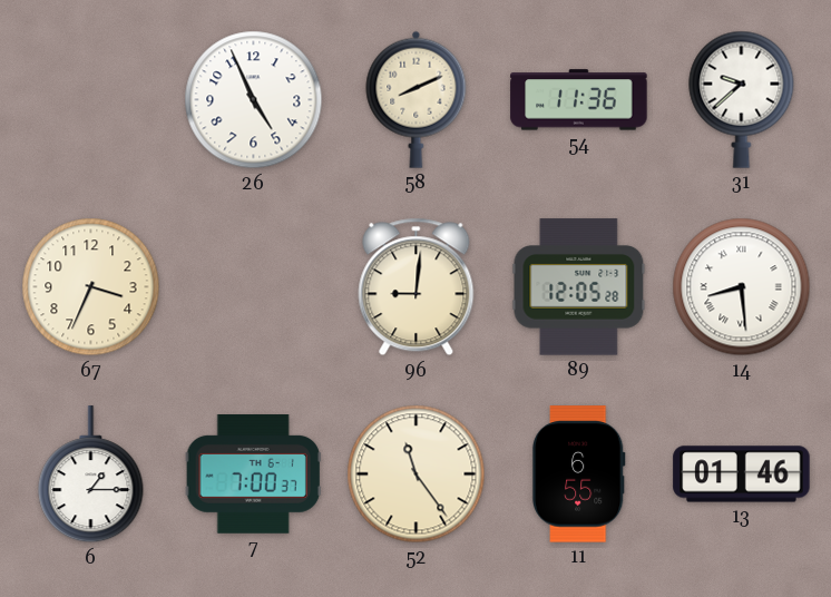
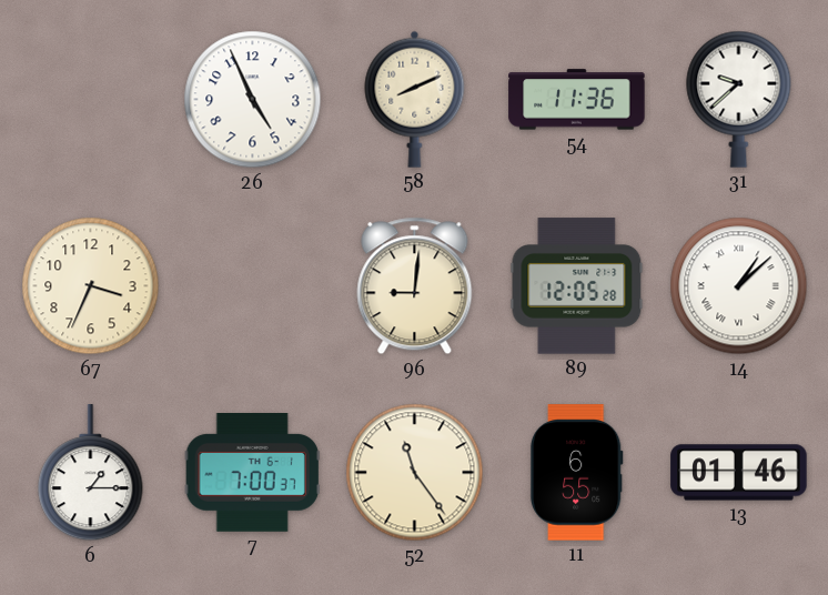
14: 8:29 -> 1:08 (739, 286)
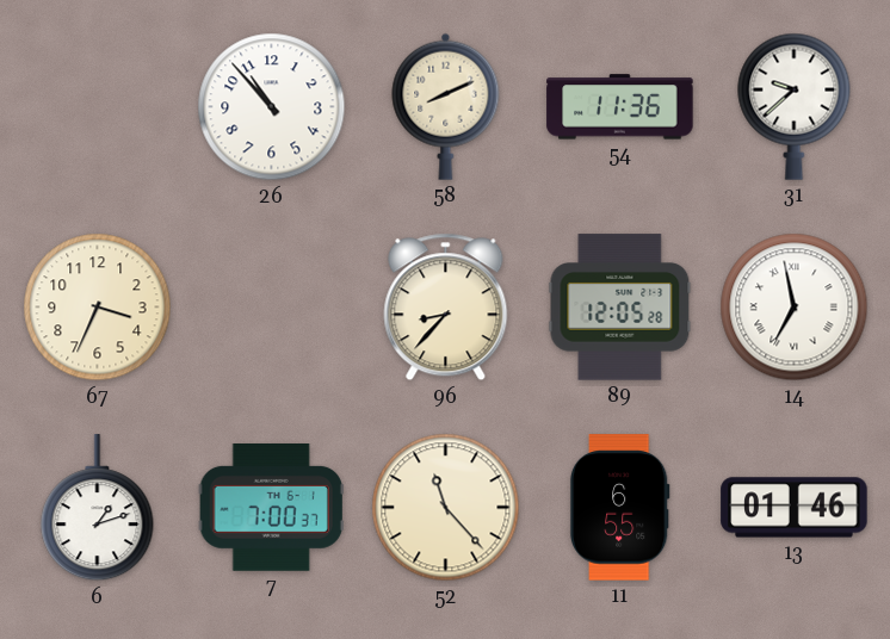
26: 4:56 -> 10:53 (272, 107)
96: 9:01 -> 8:37 (446, 308)
14: 1:08 -> 6:58 (795, 308)
6: 1:15 -> 1:12 (98, 508)
52: 11:24 -> 11:23 (446, 508)
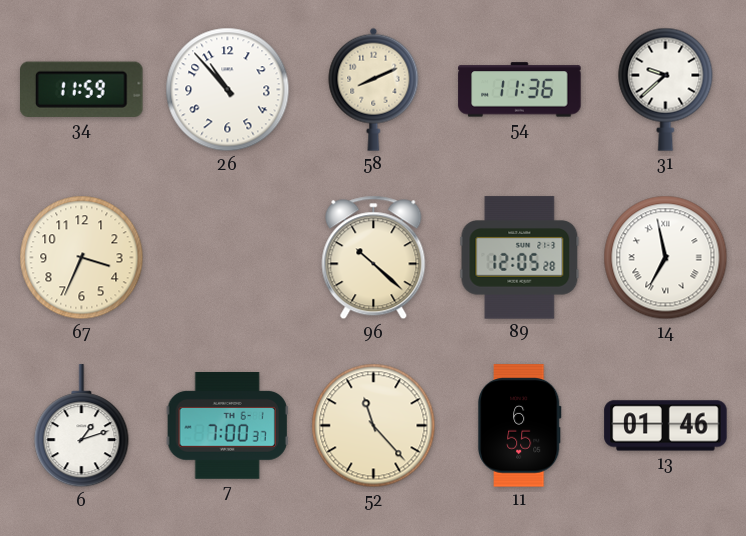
34: none -> 11:59 (82, 89)
96: 8:37 -> 10:22 (374, 258)
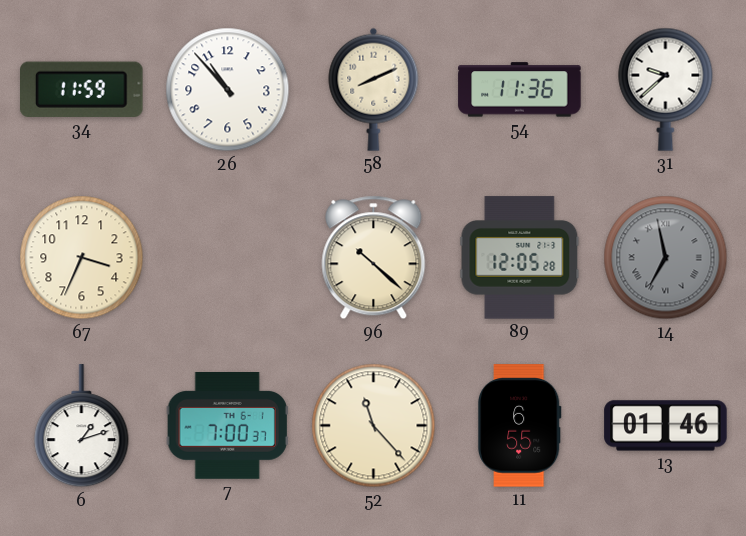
14 dial: white -> grey (666, 258)
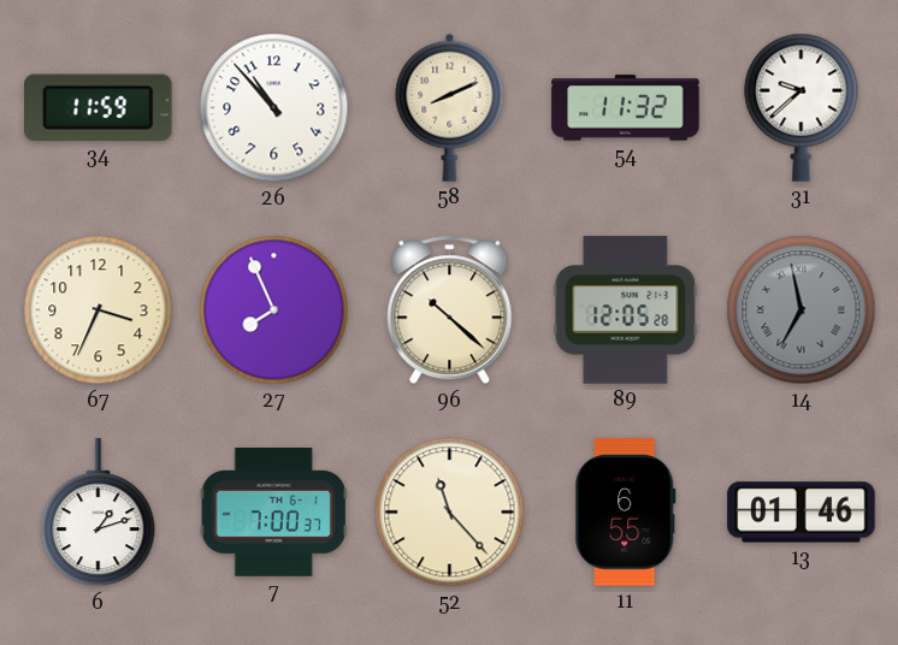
54: 11:36 -> 11:32 (626, 108)
27: none -> 7:56 (274, 310)
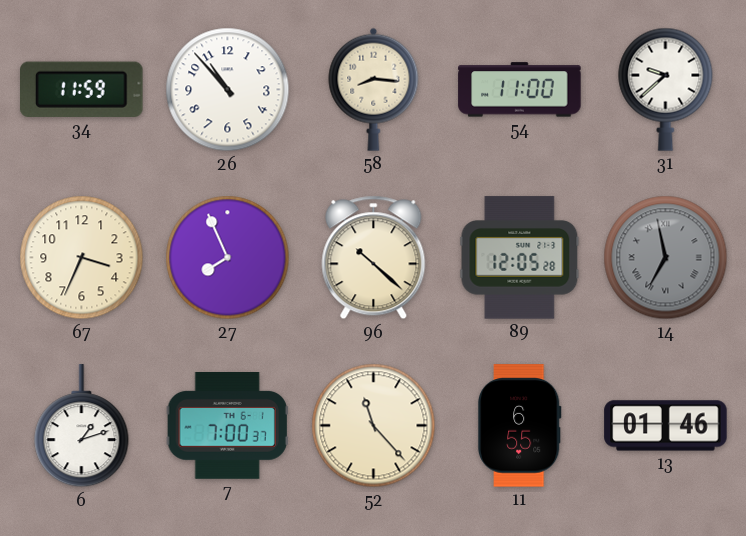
58: 8:11 -> 8:16 (374, 89)
54: 11:32 -> 11:00 (520, 90)
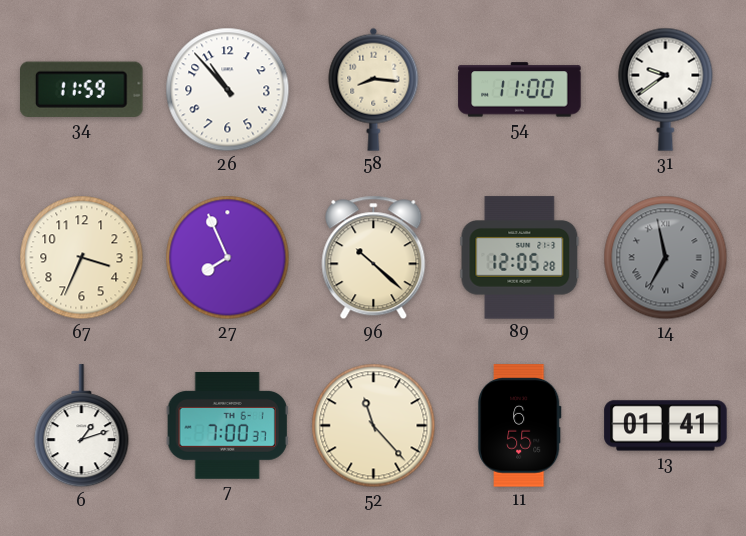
31: 9:38 -> 9:39 (666, 89)
13: 01:46 -> 01:41 (666, 426)
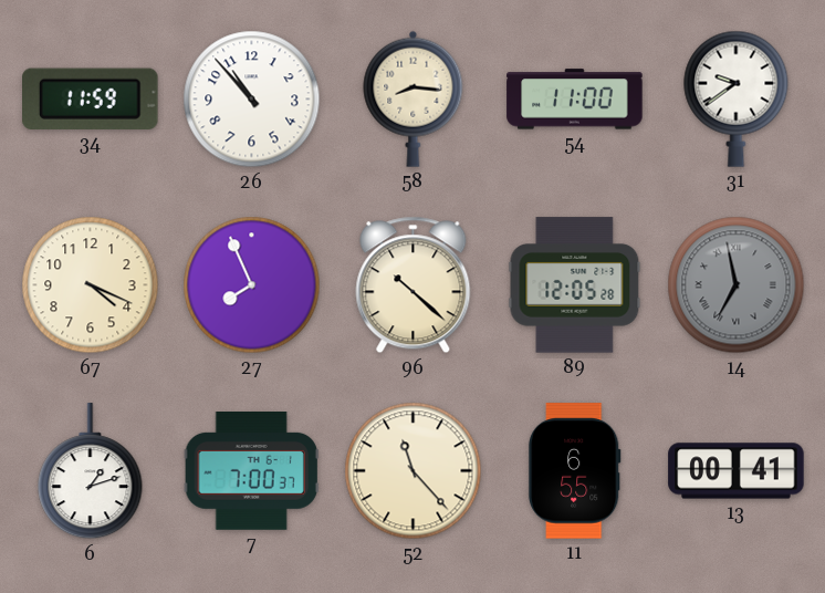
67: 3:34 -> 4:19 (91, 285)
13: 01:41 -> 00:41 (737, 471)
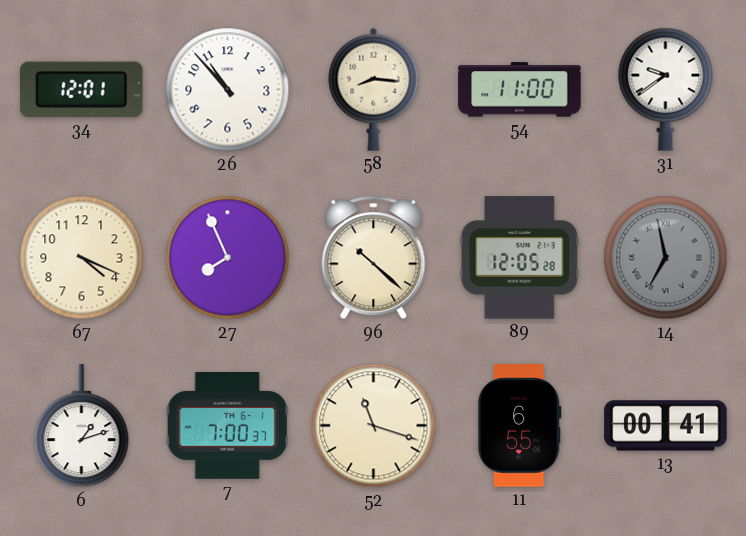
34: 11:59 -> 12:01 (82, 89)
52: 11:23 -> 11:18 (374, 426)
